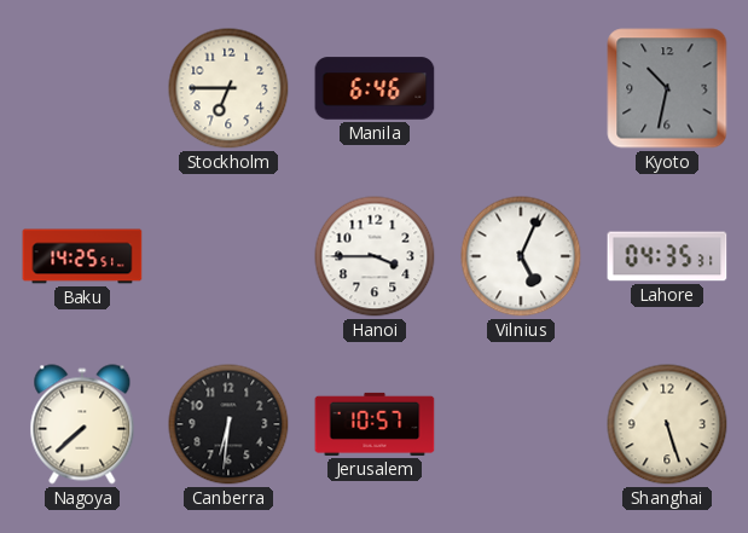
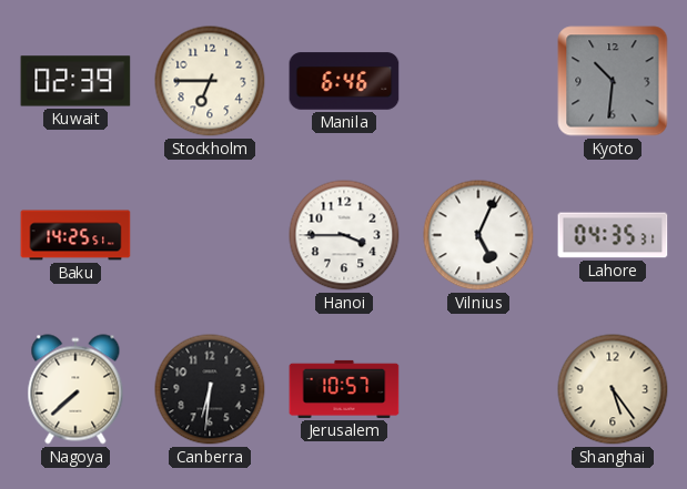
Kuwait: none -> 02:39 (75, 81)
Kyoto: 10:32 -> 10:31 (613, 81)
Shanghai: 5:27 -> 5:24 (613, 389)
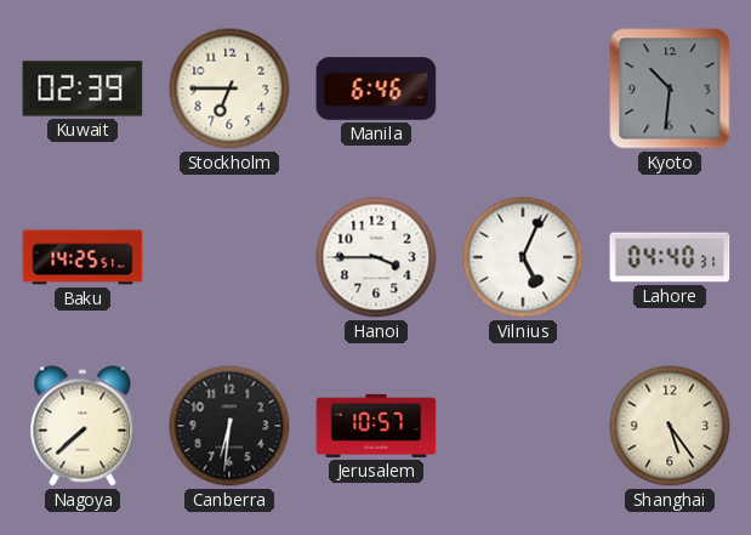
Lahore: 04:35 -> 04:40 (670, 257)
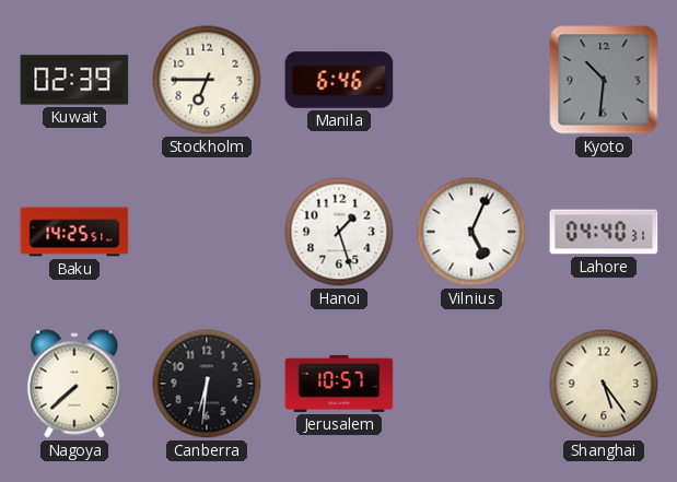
Hanoi: 3:45 -> 1:27 (339, 232)
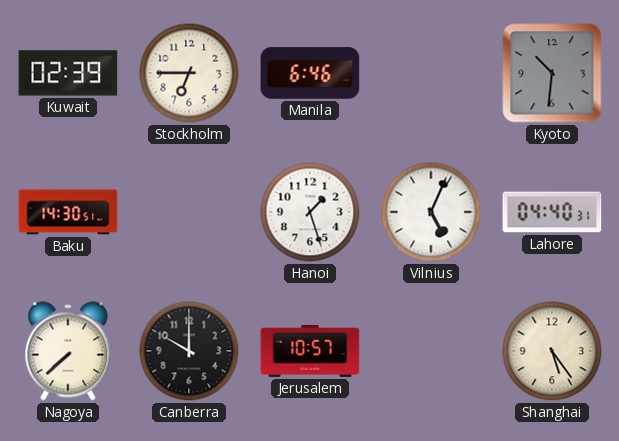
Baku: 14:25 -> 14:30 (68, 212)
Canberra: 6:31 -> 10:00 (189, 351)
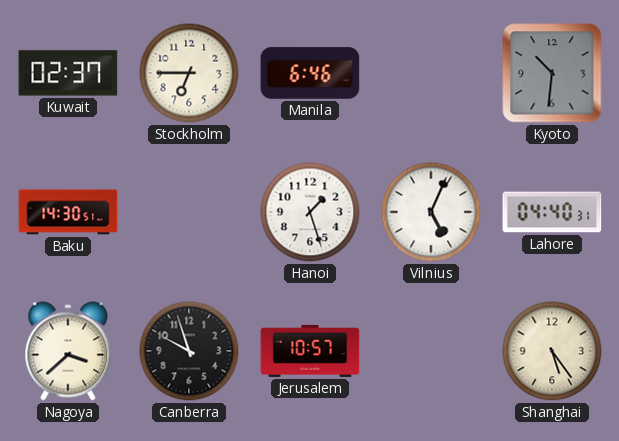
Kuwait: 02:39 -> 02:37 (68, 73)
Nagoya: 7:38 -> 3:38 (68, 351)
Canberra: 10:00 -> 9:57 (189, 351)
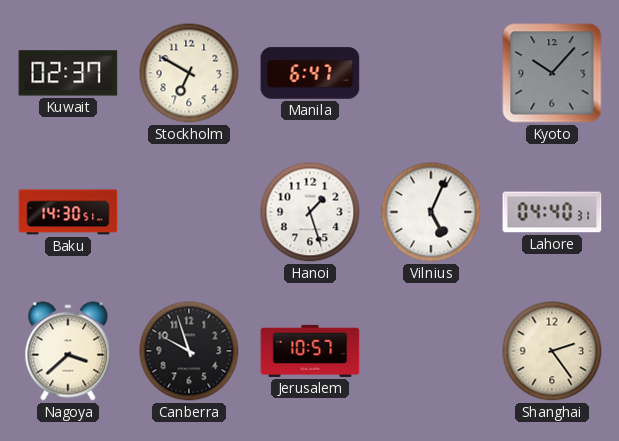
Stockholm: 6:45 -> 6:50 (189, 73)
Manila: 6:46 -> 6:47 (310, 73)
Kyoto: 10:31 -> 10:07 (552, 73)
Shanghai: 5:24 -> 2:24 (552, 351)
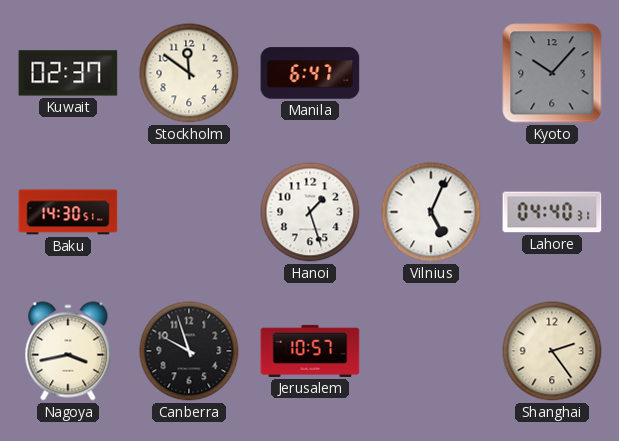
Stockholm: 6:50 -> 11:51 (189, 73)
Nagoya: 3:38 -> 3:43 (68, 351)
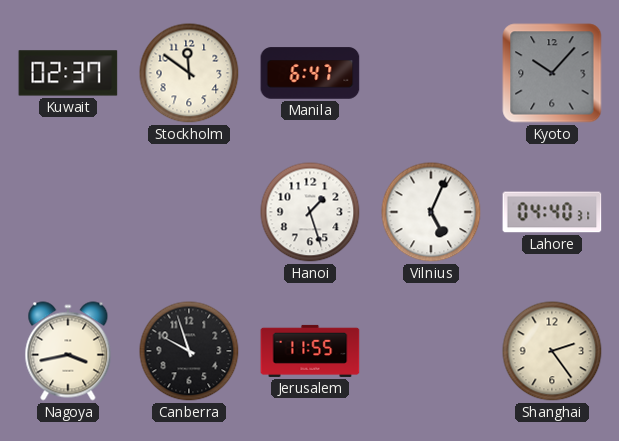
Baku: 14:30 -> none (68, 212)
Jerusalem: 10:57 -> 11:55 (310, 351)
